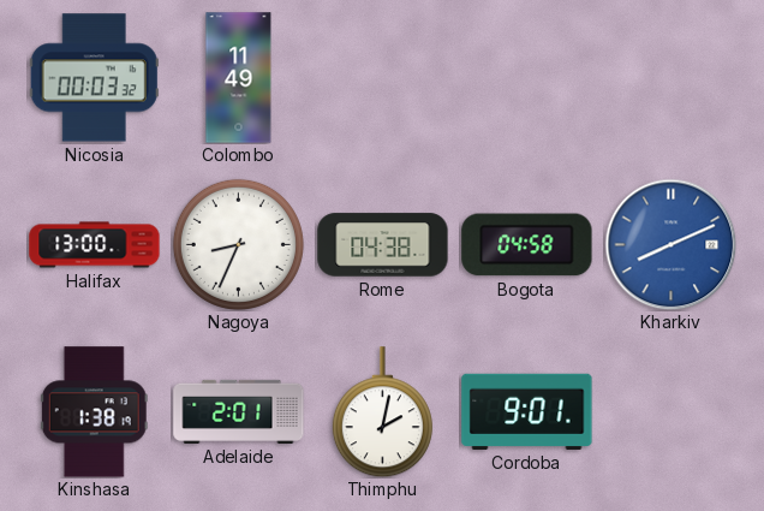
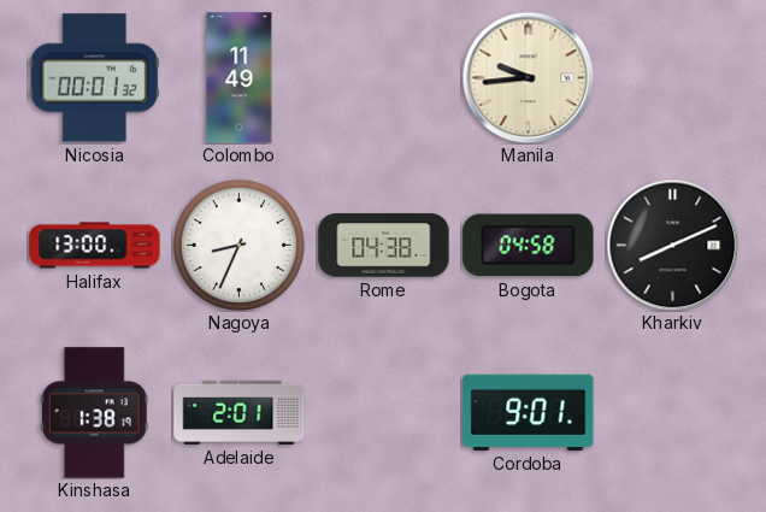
Nicosia: 00:03 -> 00:01 (94, 78)
Manila: none -> 9:44 (528, 77)
Kharkiv dial: blue -> black (672, 245)
Thimphu: 2:02 -> none (382, 412)
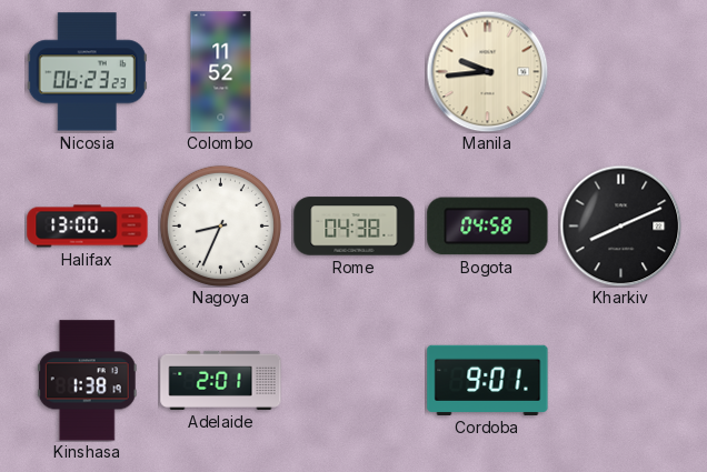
Nicosia: 00:01 -> 06:23 (87, 72)
Colombo: 11:49 -> 11:52 (221, 72)
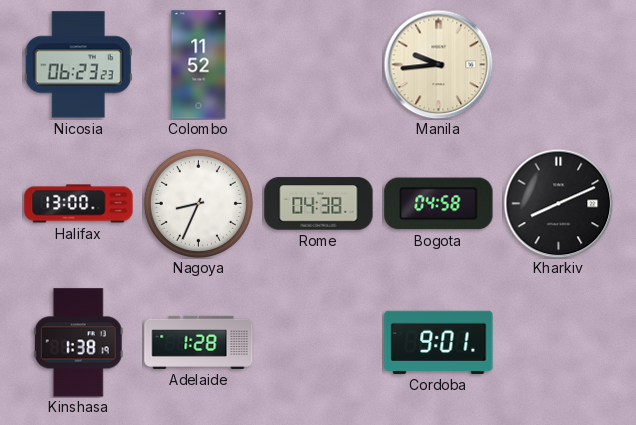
Adelaide: 2:01 -> 1:28 (199, 342)
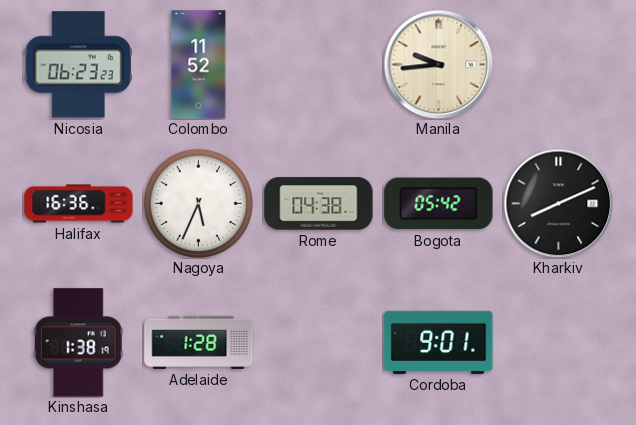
Halifax: 13:00 -> 16:36 (79, 204)
Nagoya: 8:34 -> 5:34 (198, 203)
Bogota: 04:58 -> 05:42 (439, 204)
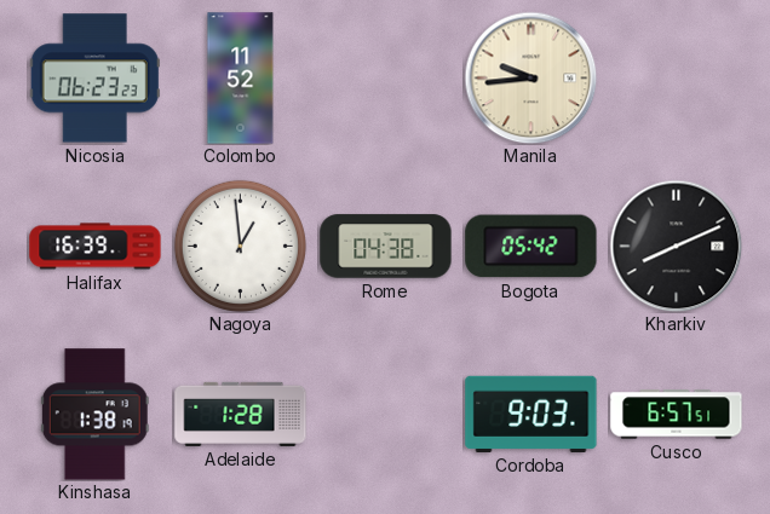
Halifax: 16:36 -> 16:39 (96, 247)
Nagoya: 5:34 -> 12:59 (240, 246)
Cordoba: 9:01 -> 9:03 (531, 414)
Cusco: none -> 6:57 (677, 415)
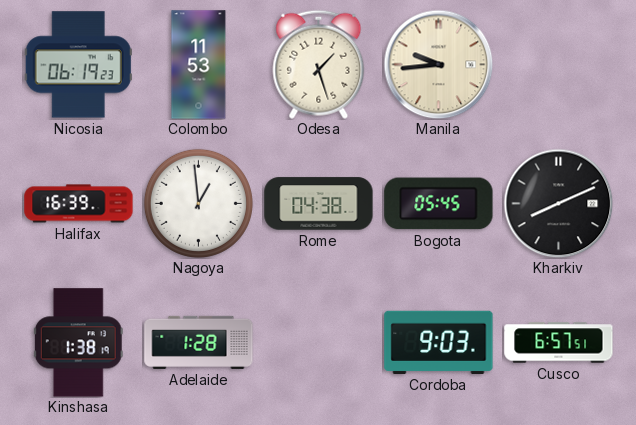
Nicosia: 06:23 -> 06:19 (78, 65)
Colombo: 11:52 -> 11:53 (199, 65)
Odesa: none -> 1:27 (319, 64)
Bogota: 05:42 -> 05:45 (439, 204)
